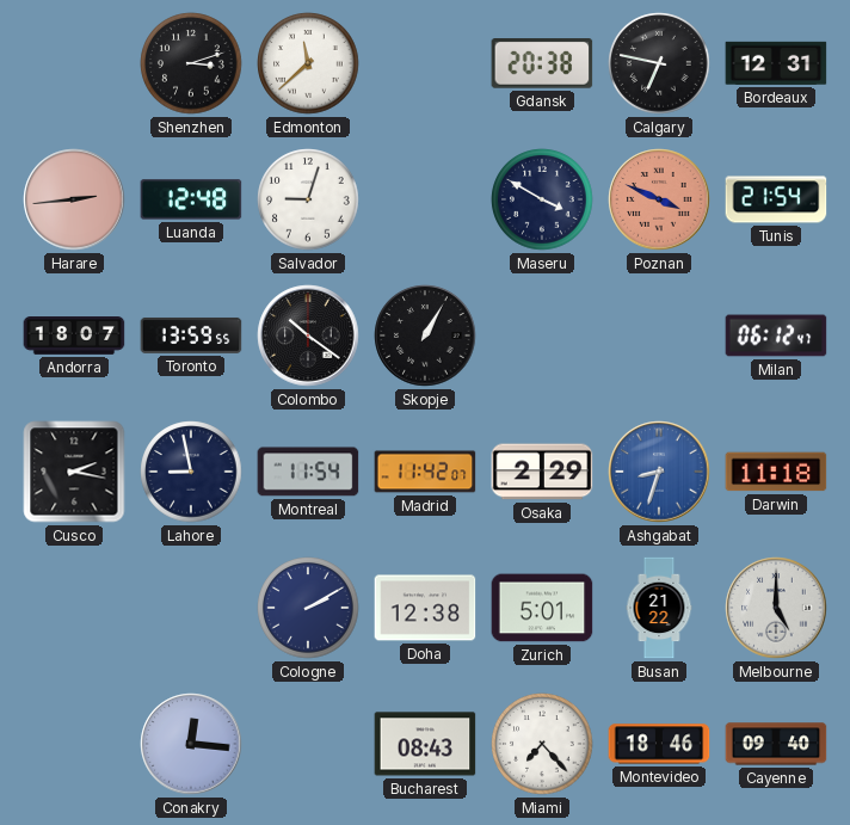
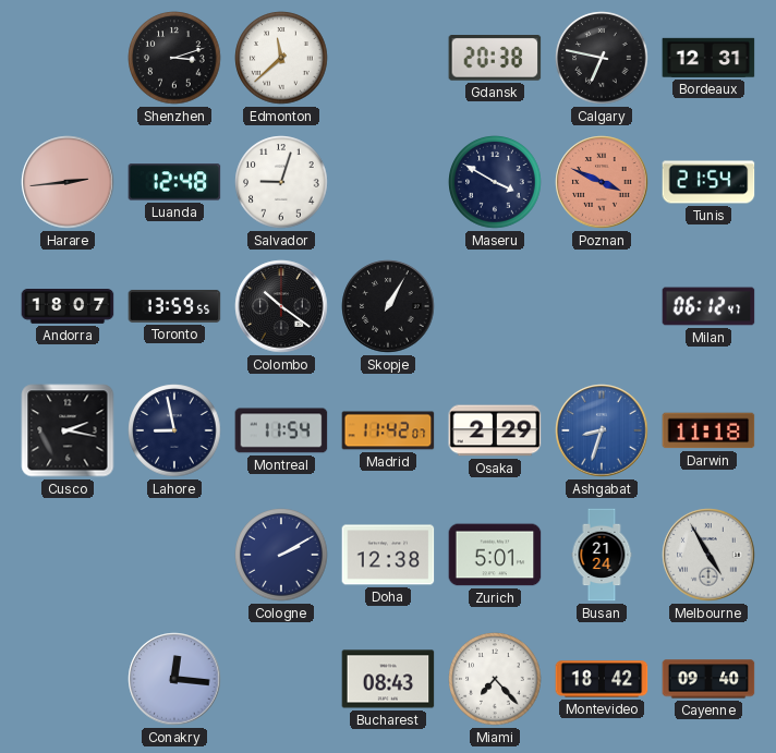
Busan: 21:22 -> 21:24 (602, 555)
Melbourne: 5:00 -> 4:55 (708, 555)
Montevideo: 18:46 -> 18:42 (602, 679)
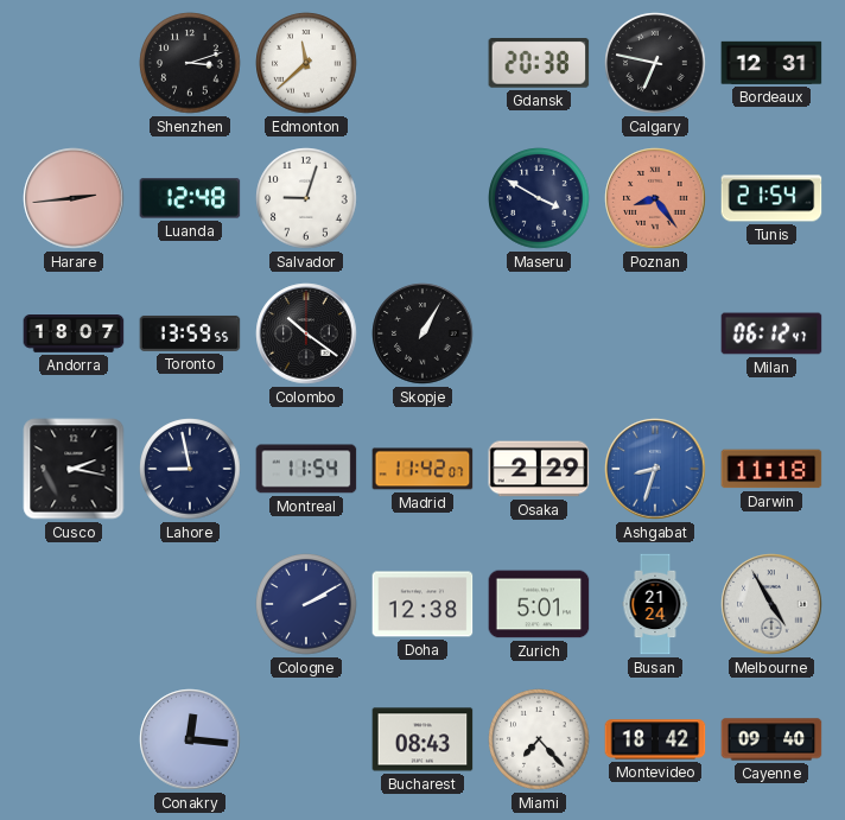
Poznan: 3:49 -> 8:24 (655, 198)
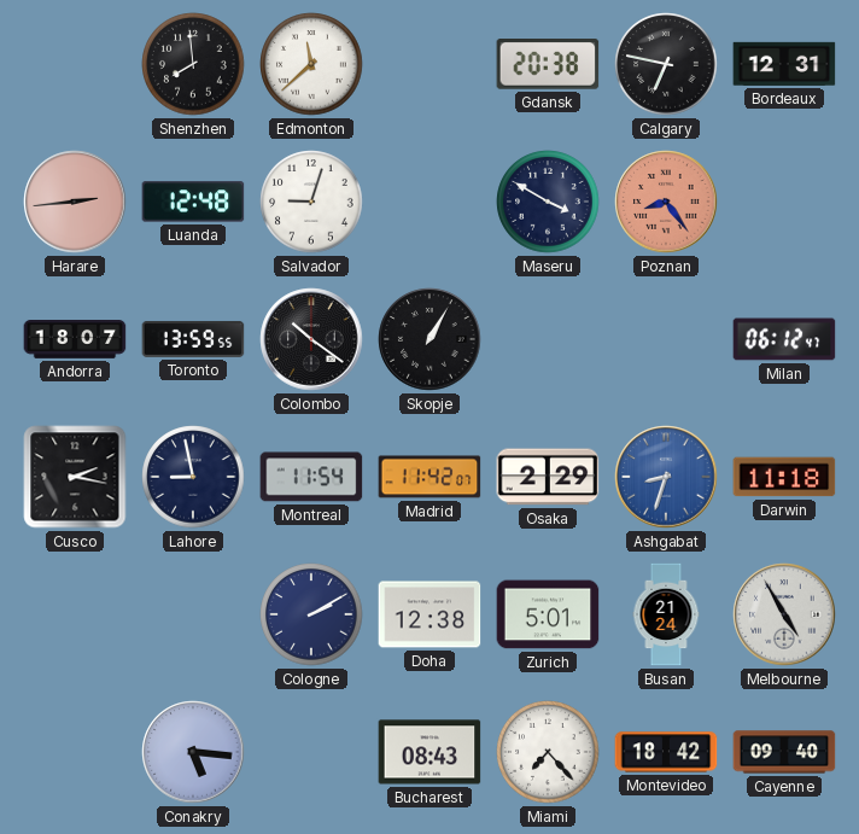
Shenzhen: 3:12 -> 7:59 (193, 64)
Tunis: 21:54 -> none (771, 198)
Conakry: 12:16 -> 5:16 (193, 752)
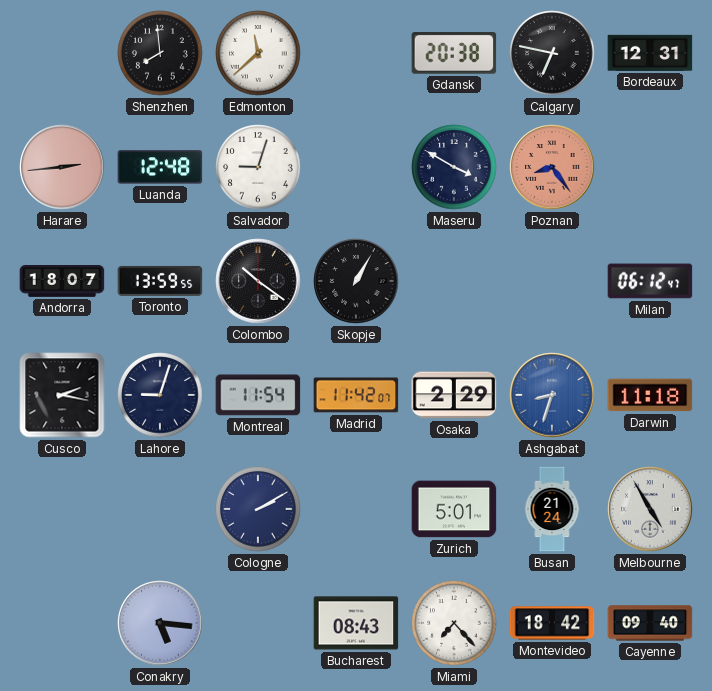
Lahore: 8:58 -> 9:03 (160, 395)
Doha: 12:38 -> none (429, 614)
